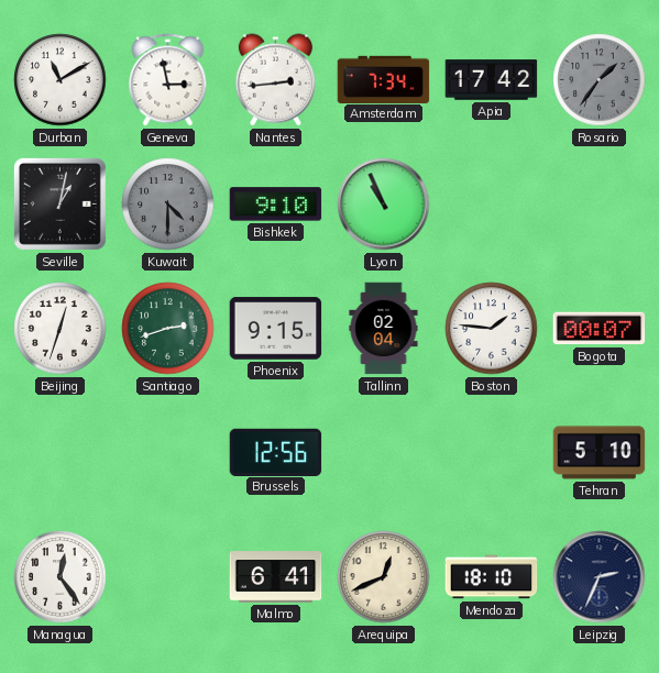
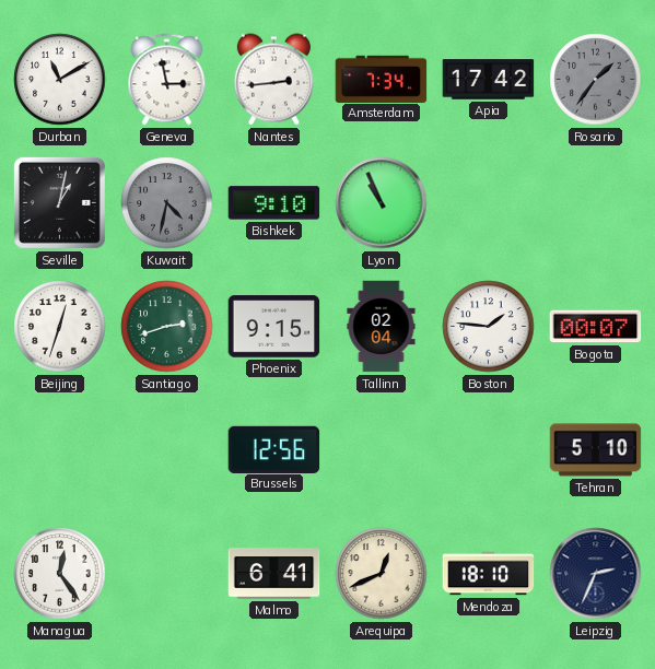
Kuwait: 4:30 -> 4:32 (167, 203)
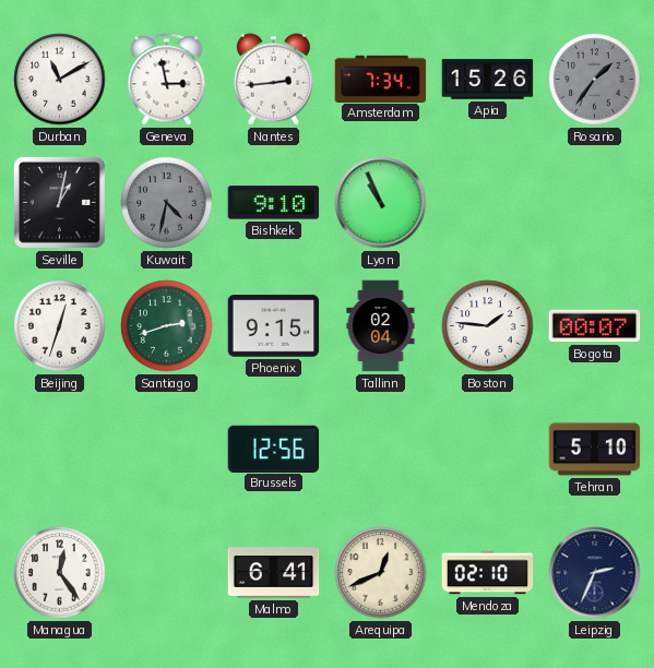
Apia: 17:42 -> 15:26 (488, 80)
Mendoza: 18:10 -> 02:10 (488, 573)
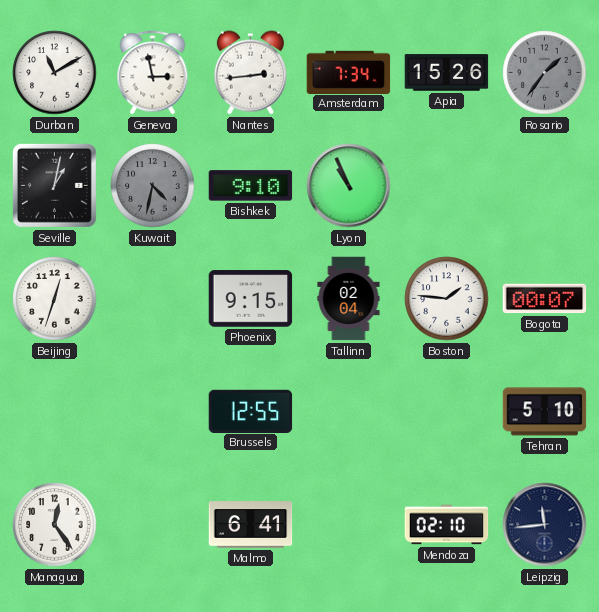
Santiago: 2:42 -> none (167, 326)
Brussels: 12:56 -> 12:55 (251, 411)
Arequipa: 12:41 -> none (381, 573)
Leipzig: 2:34 -> 11:44 (545, 525)
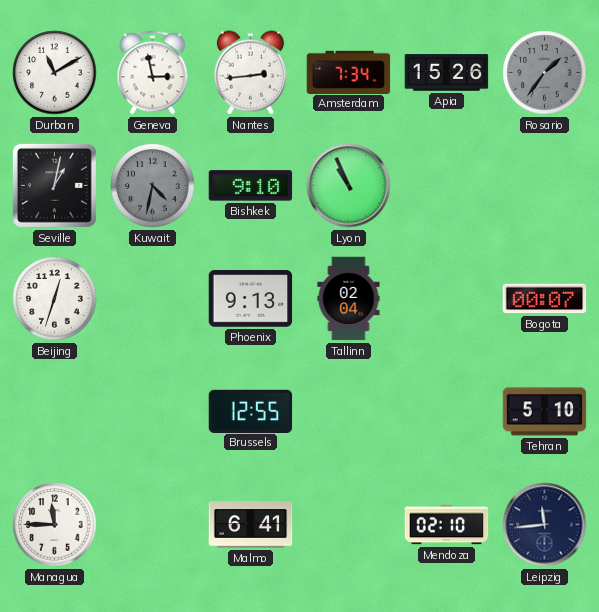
Phoenix: 9:15 -> 9:13 (251, 299)
Boston: 1:46 -> none (447, 299)
Managua: 12:24 -> 11:45 (55, 525)
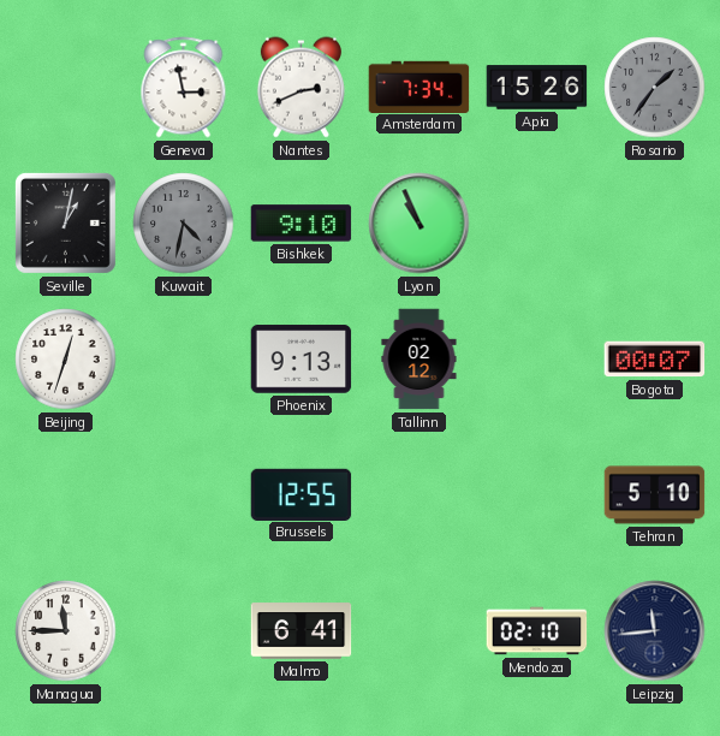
Durban: 11:10 -> none (55, 73)
Nantes: 2:44 -> 2:41 (301, 88)
Tallinn: 02:04 -> 02:12 (419, 360)
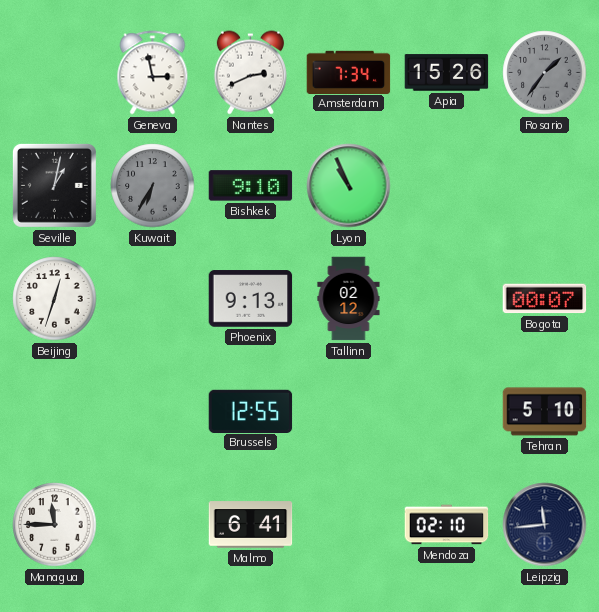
Kuwait: 4:32 -> 6:35 (153, 186)
